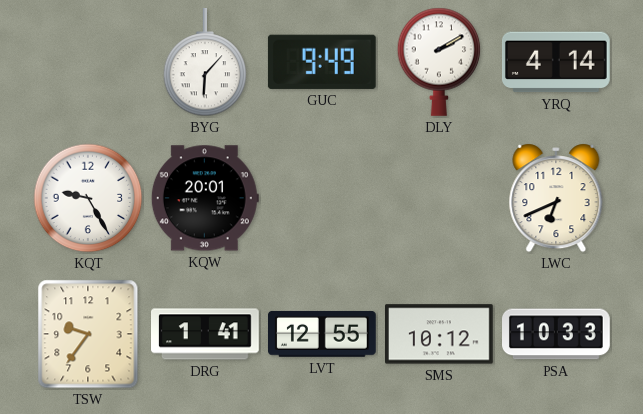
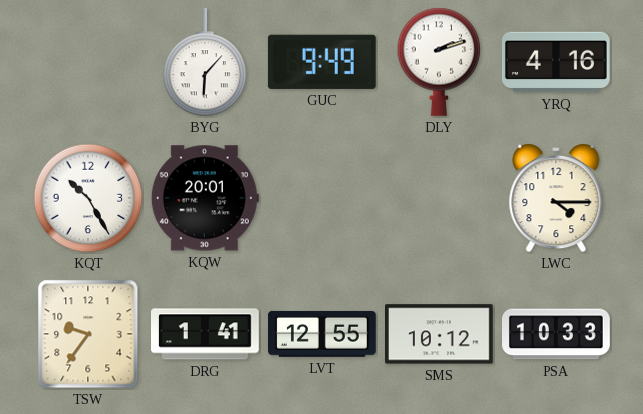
DLY: 2:10 -> 2:12 (439, 62)
YRQ: 4:14 -> 4:16 (556, 62)
KQT: 9:25 -> 10:25 (88, 198)
LWC: 6:41 -> 4:15 (556, 198)
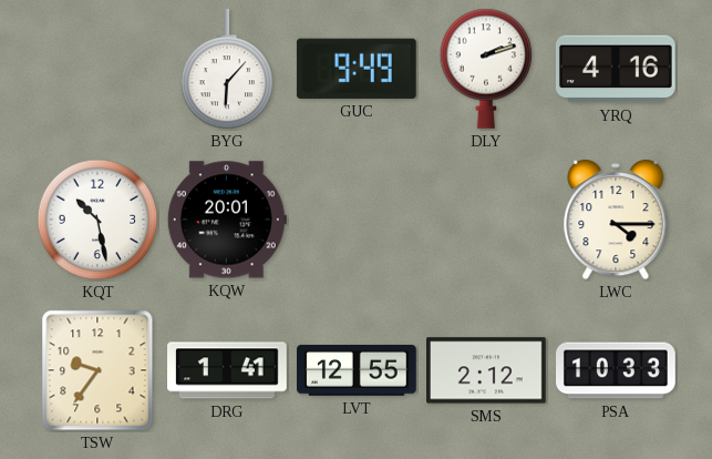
KQT: 10:25 -> 10:28 (97, 220)
SMS: 10:12 -> 2:12 (487, 370)
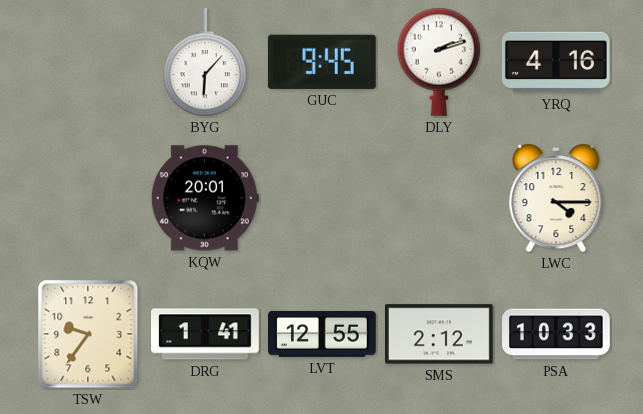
GUC: 9:49 -> 9:45 (322, 62)
KQT: 10:28 -> none (97, 220)
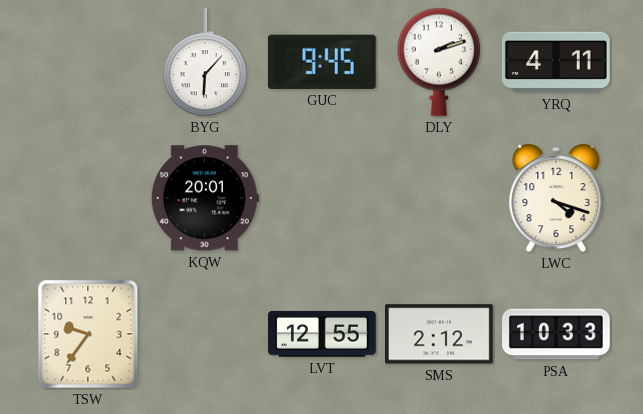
YRQ: 4:16 -> 4:11 (556, 62)
LWC: 4:15 -> 4:18 (556, 198)
DRG: 1:41 -> none (206, 334)
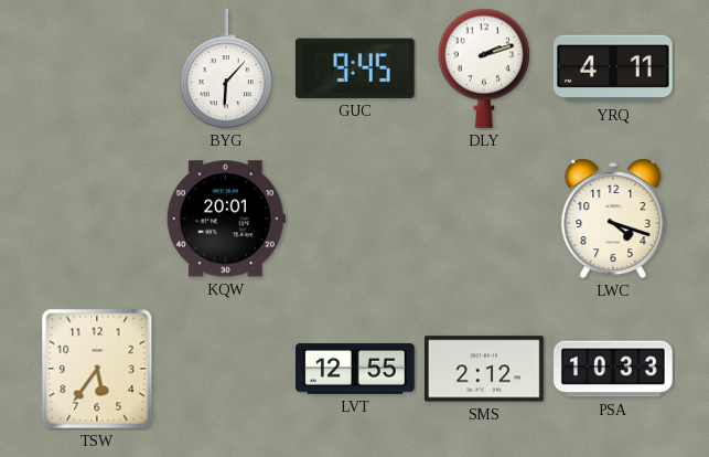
TSW: 9:36 -> 5:36 (97, 369)
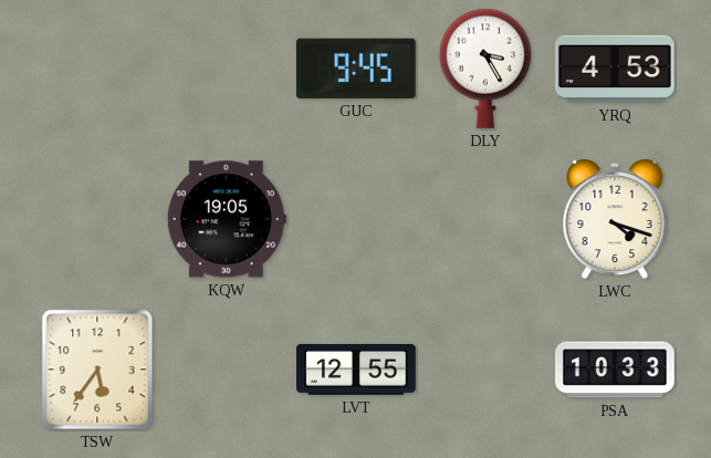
BYG: 6:07 -> none (226, 70)
DLY: 2:12 -> 3:25 (485, 69)
YRQ: 4:11 -> 4:53 (615, 69)
KQW: 20:01 -> 19:05 (227, 219)
SMS: 2:12 -> none (485, 369)
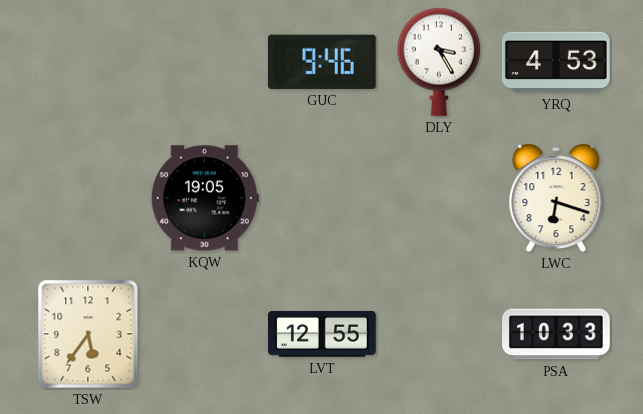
GUC: 9:45 -> 9:46 (322, 62)
LWC: 4:18 -> 6:18 (556, 198)
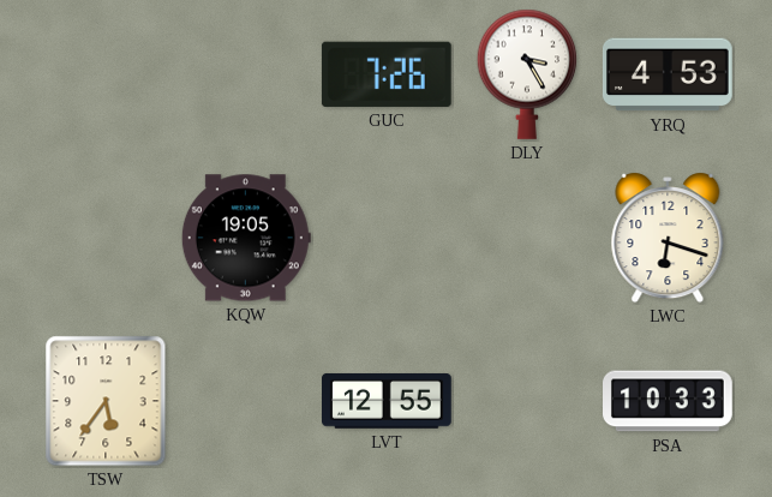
GUC: 9:46 -> 7:26 (387, 74)
